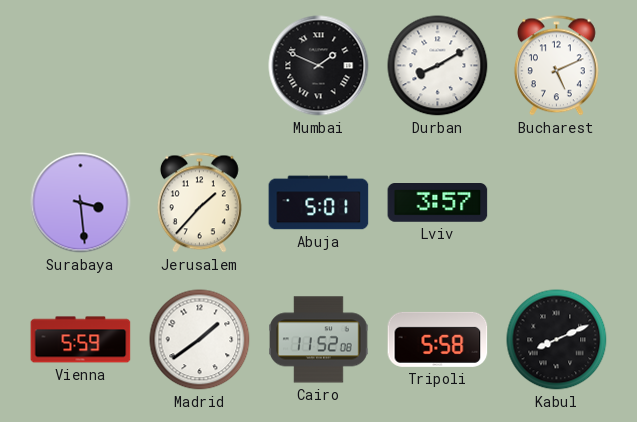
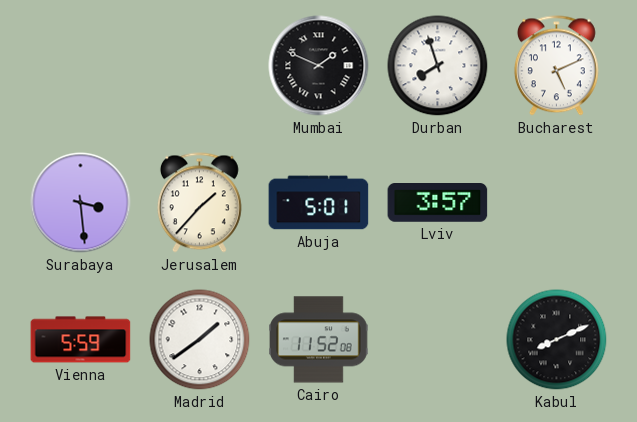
Durban: 8:10 -> 7:57 (438, 66)
Tripoli: 5:58 -> none (438, 339)
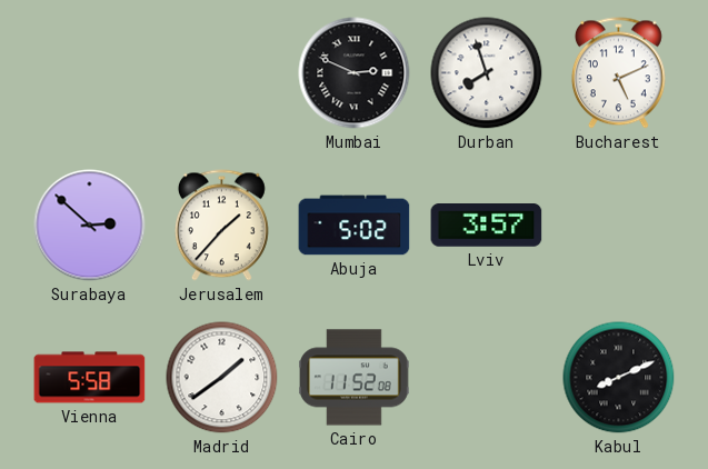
Mumbai: 1:49 -> 2:49 (355, 73)
Surabaya: 3:29 -> 2:52 (90, 226)
Abuja: 5:01 -> 5:02 (355, 226)
Vienna: 5:59 -> 5:58 (90, 378)
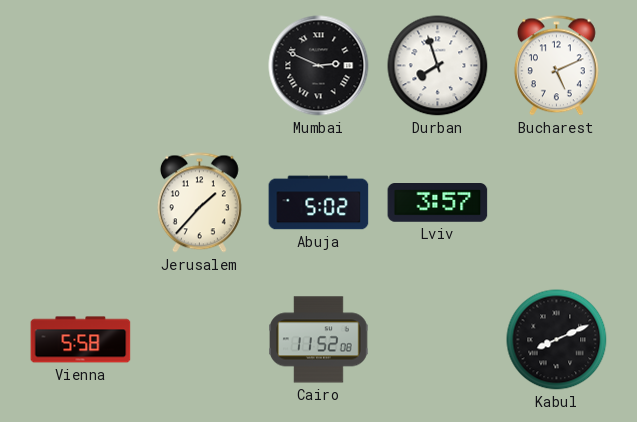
Surabaya: 2:52 -> none (90, 226)
Madrid: 1:39 -> none (222, 378)
